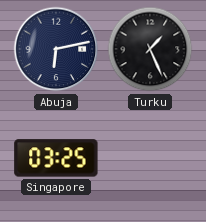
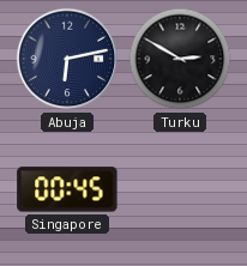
Turku: 1:26 -> 2:50 (180, 59)
Singapore: 03:25 -> 00:45 (67, 189)
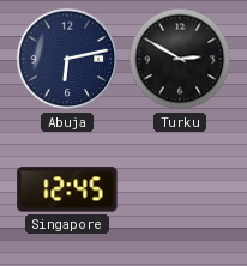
Singapore: 00:45 -> 12:45 (67, 189)
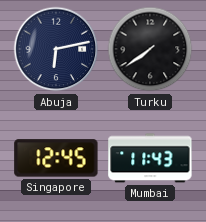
Turku: 2:50 -> 7:39 (150, 49)
Mumbai: none -> 11:43 (150, 158)
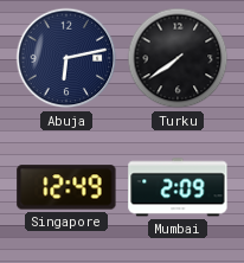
Singapore: 12:45 -> 12:49 (66, 187)
Mumbai: 11:43 -> 2:09 (178, 187)
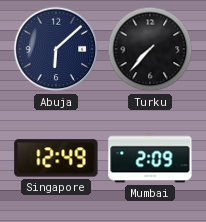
Abuja: 6:13 -> 6:08 (56, 49)
Turku: 7:39 -> 7:37 (150, 49)
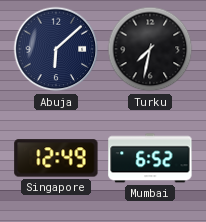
Turku: 7:37 -> 7:32 (150, 49)
Mumbai: 2:09 -> 6:52 (150, 158)
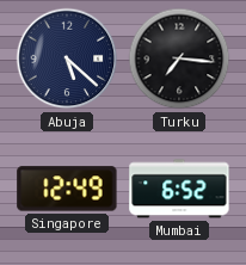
Abuja: 6:08 -> 5:22 (67, 58)
Turku: 7:32 -> 7:16 (179, 58)
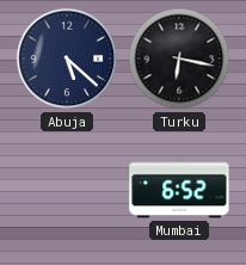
Turku: 7:16 -> 6:17 (179, 58)
Singapore: 12:49 -> none (67, 189)
